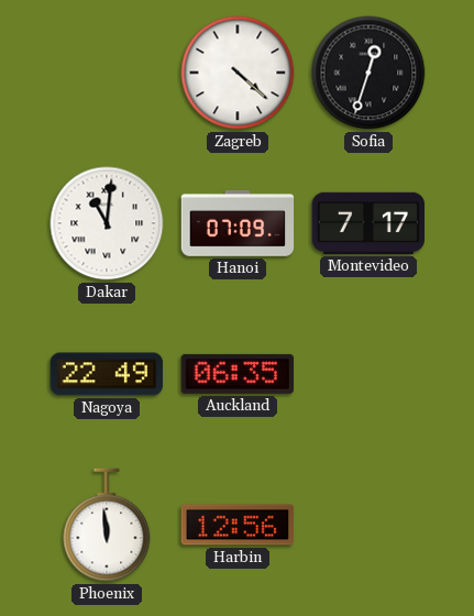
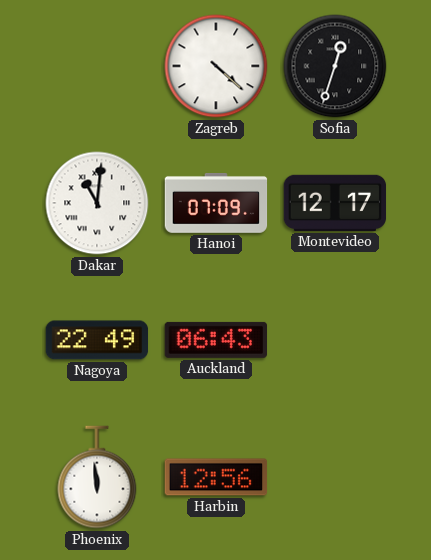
Montevideo: 7:17 -> 12:17 (335, 203)
Auckland: 06:35 -> 06:43 (216, 340)
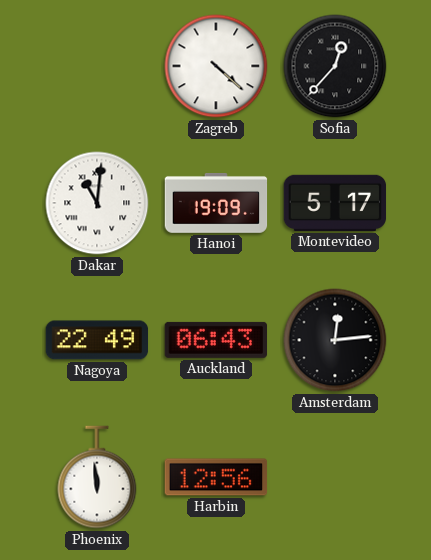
Sofia: 12:33 -> 12:37 (335, 66)
Hanoi: 07:09 -> 19:09 (216, 204)
Montevideo: 12:17 -> 5:17 (335, 203)
Amsterdam: none -> 12:14 (335, 340)
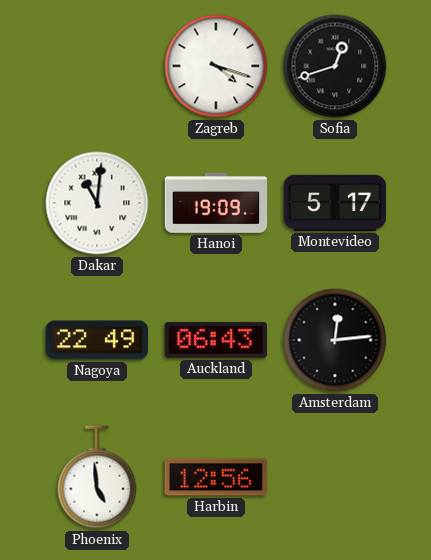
Zagreb: 4:22 -> 4:18 (216, 66)
Sofia: 12:37 -> 12:42 (335, 66)
Phoenix: 11:59 -> 4:59 (97, 477)
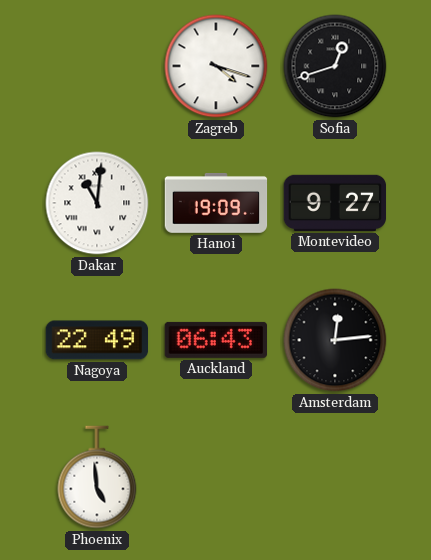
Montevideo: 5:17 -> 9:27 (335, 203)
Harbin: 12:56 -> none (216, 477)
